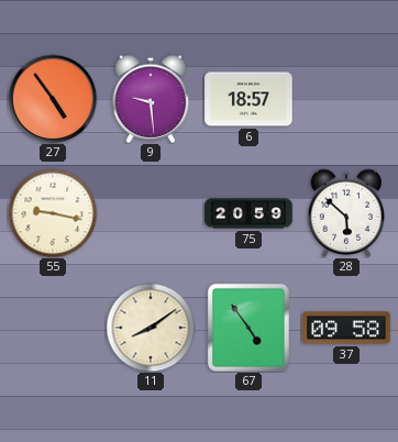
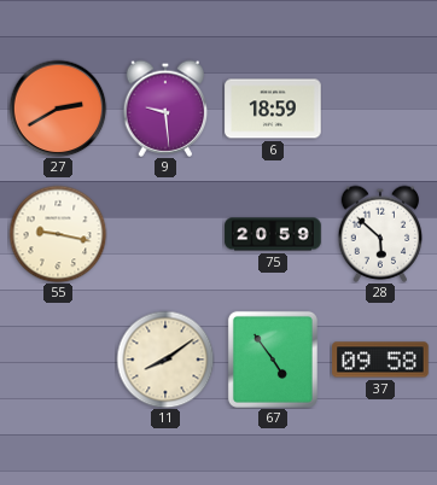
27: 4:54 -> 2:40 (58, 109)
6: 18:57 -> 18:59 (273, 109)
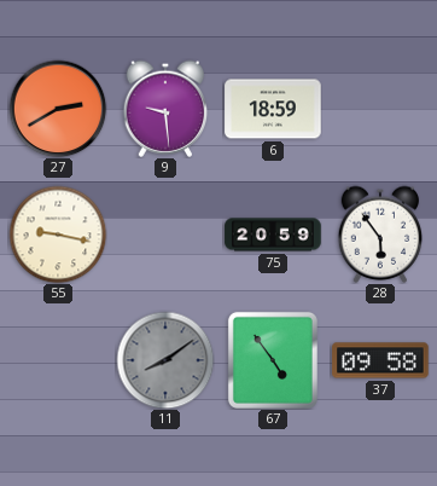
28: 5:52 -> 5:54 (380, 235)
11 dial: cream -> grey (165, 360)
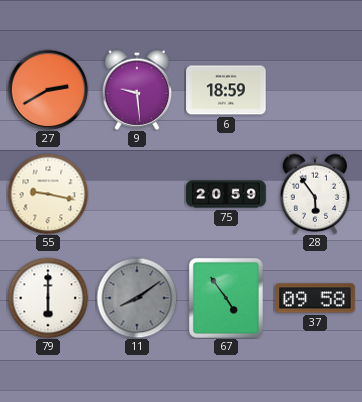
79: none -> 6:00 (48, 298)
